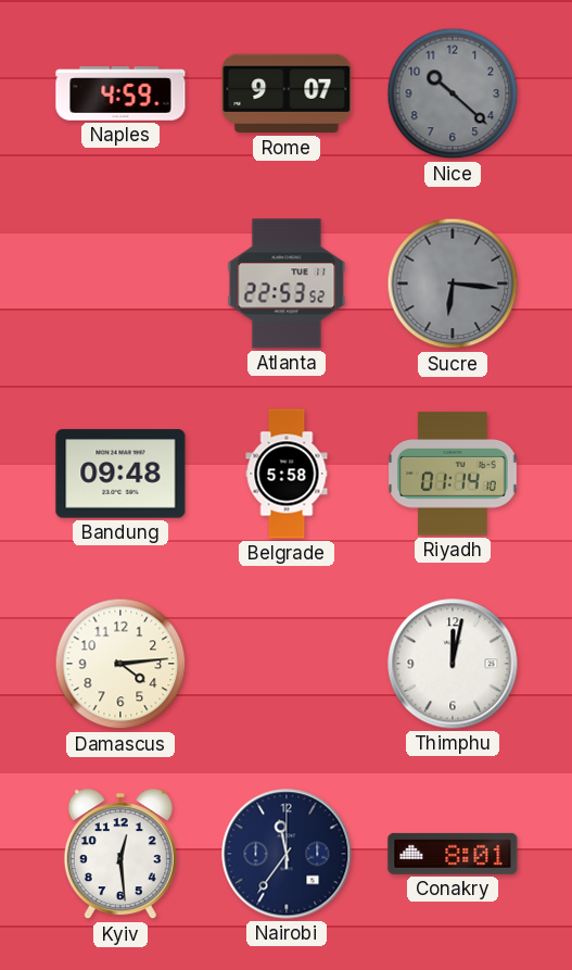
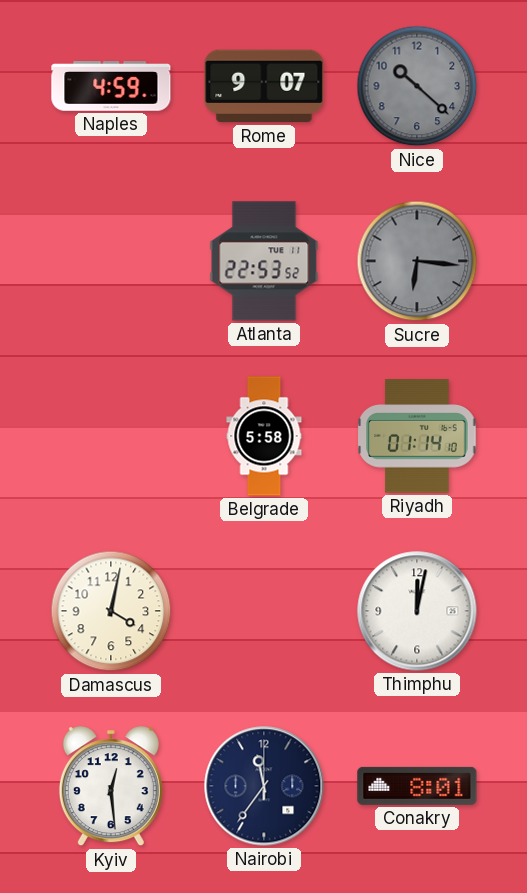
Bandung: 09:48 -> none (120, 474)
Damascus: 4:14 -> 4:02 (111, 611)
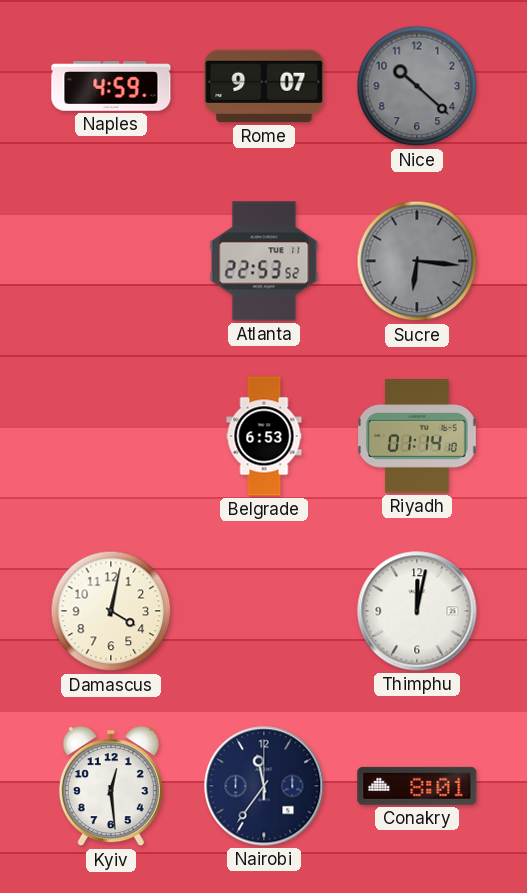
Belgrade: 5:58 -> 6:53 (264, 436)
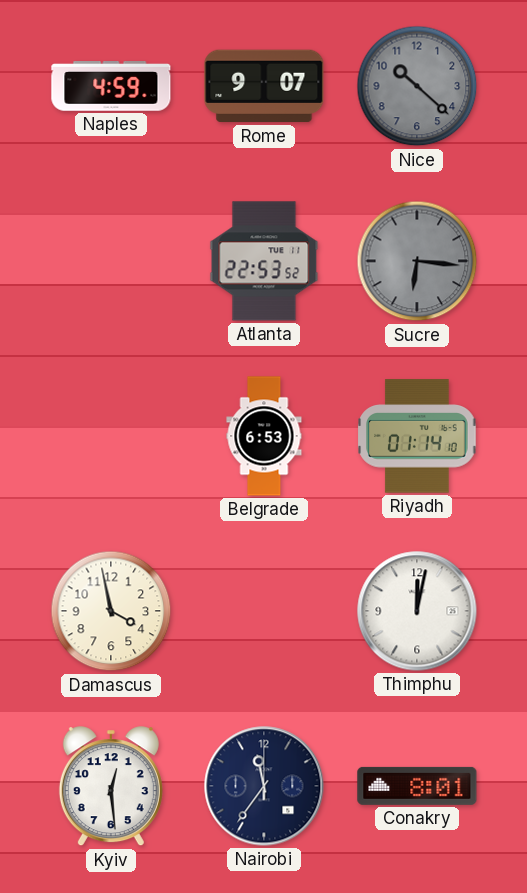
Damascus: 4:02 -> 3:58 (111, 611)
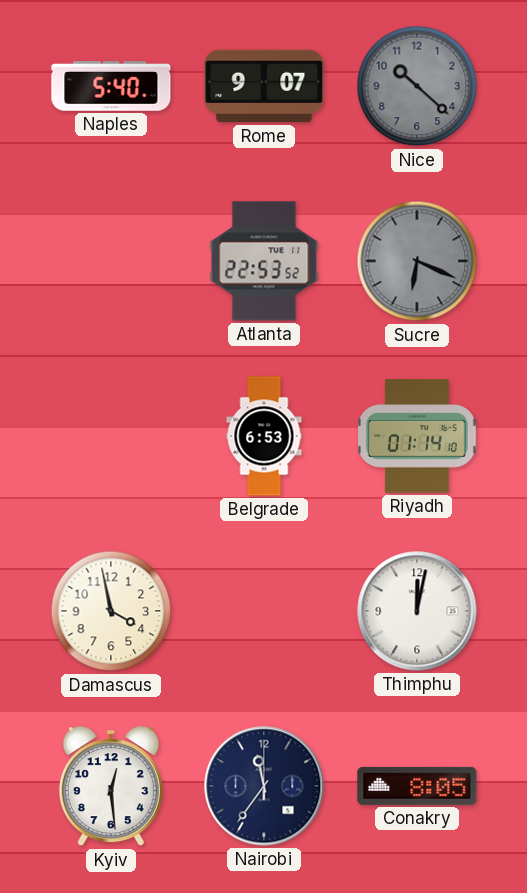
Naples: 4:59 -> 5:40 (111, 86)
Sucre: 6:16 -> 6:19 (417, 261)
Conakry: 8:01 -> 8:05 (417, 786)
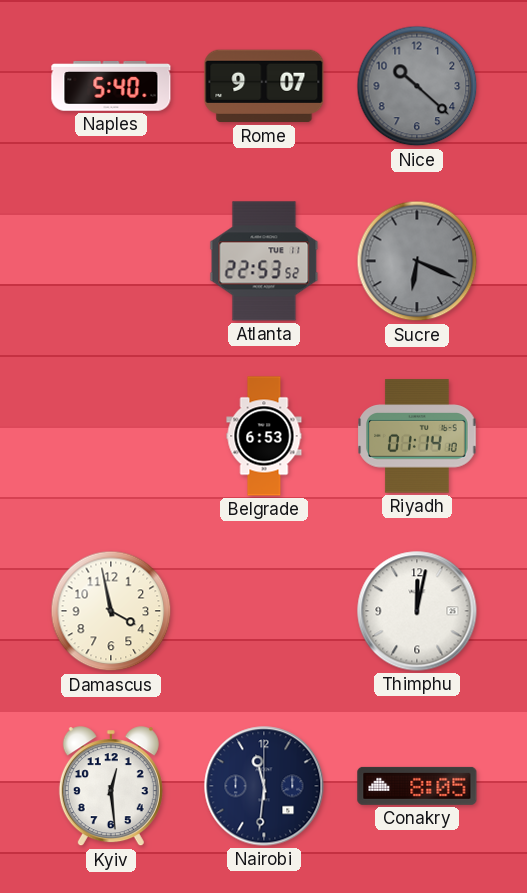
Nairobi: 11:36 -> 11:31 (264, 786)
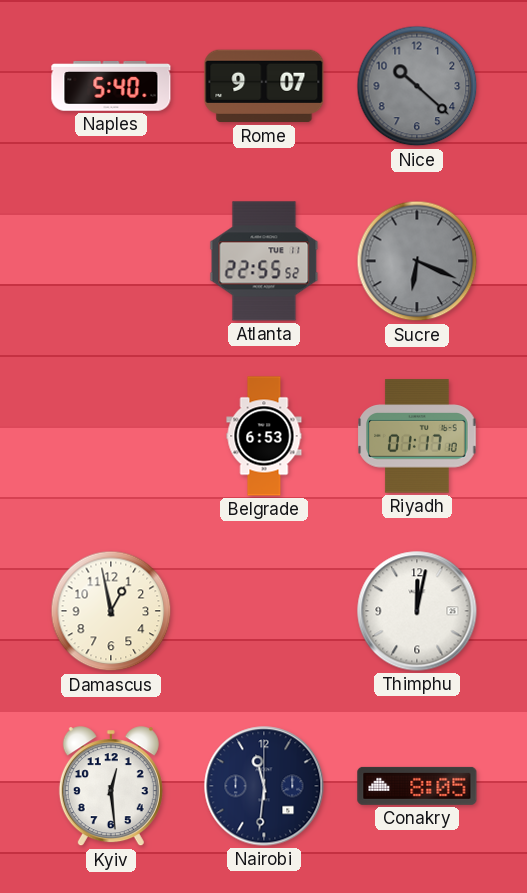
Atlanta: 22:53 -> 22:55 (264, 261)
Riyadh: 01:14 -> 01:17 (417, 436)
Damascus: 3:58 -> 12:58 (111, 611)
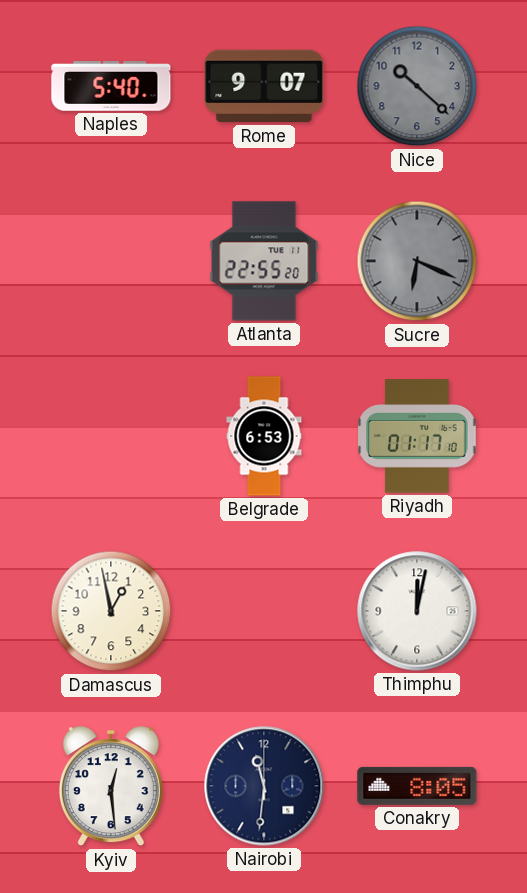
Atlanta: 22:55:52 -> 22:55:20 (264, 261)
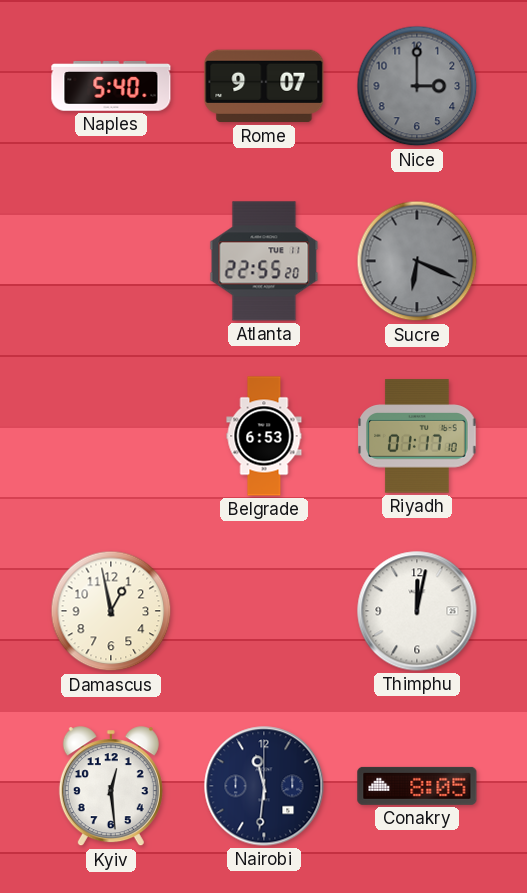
Nice: 10:22 -> 3:00 (417, 86)
